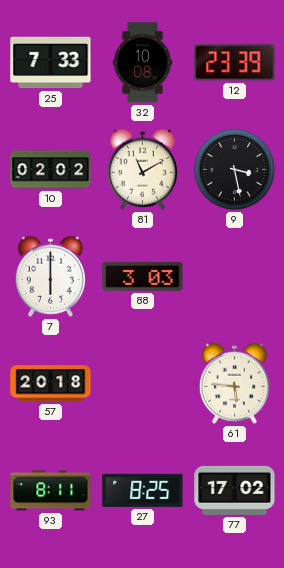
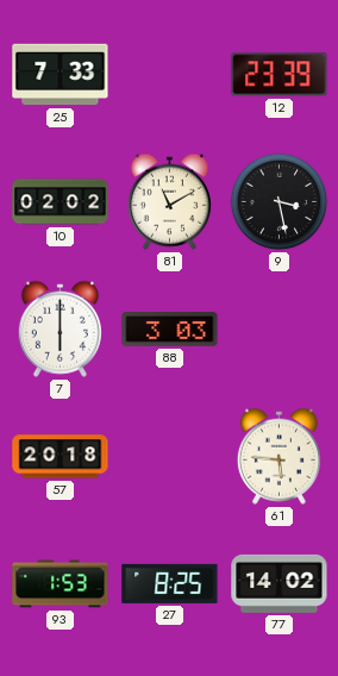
32: 10:08 -> none (143, 63)
93: 8:11 -> 1:53 (61, 584)
77: 17:02 -> 14:02 (280, 583)
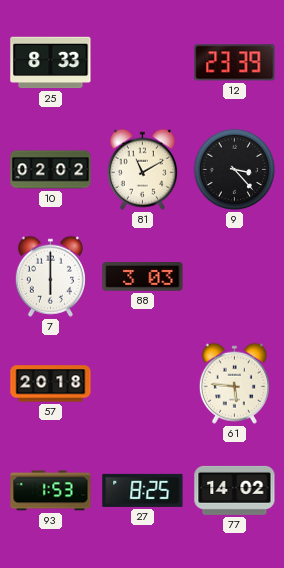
25: 7:33 -> 8:33 (51, 63)
9: 3:28 -> 3:23 (235, 170)
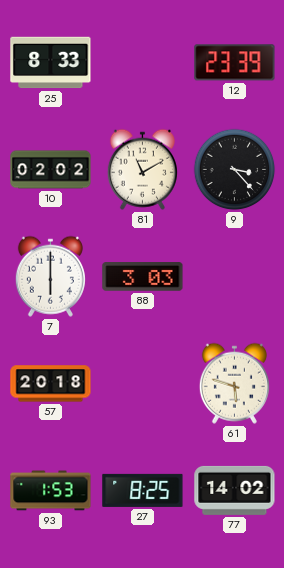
61: 5:46 -> 5:48 (234, 383)
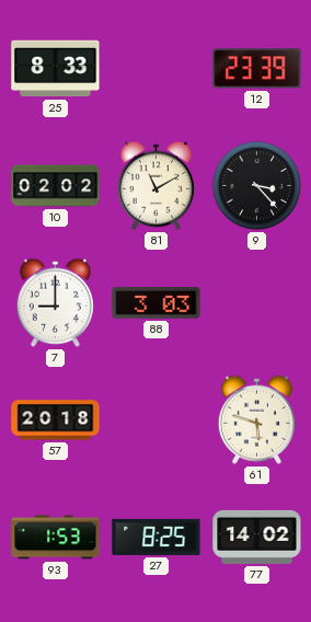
7: 6:00 -> 9:00 (55, 302)
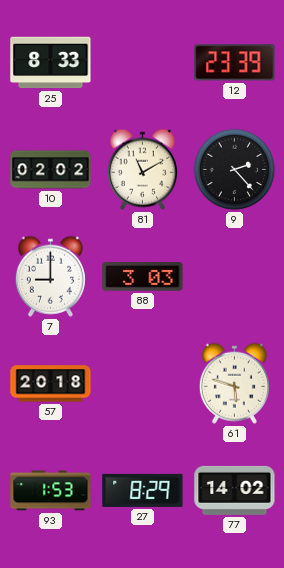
9: 3:23 -> 2:23 (235, 170)
27: 8:25 -> 8:29 (143, 490)
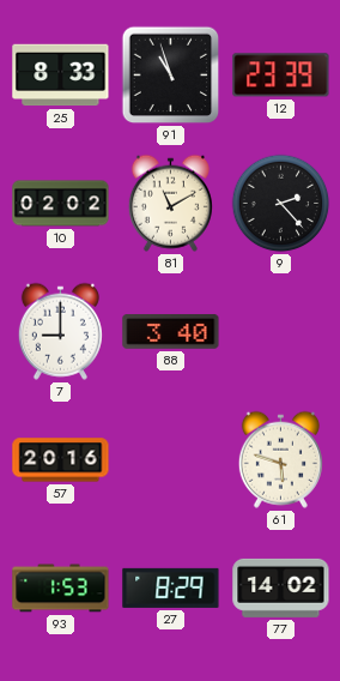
91: none -> 10:57 (171, 76)
88: 3:03 -> 3:40 (171, 332)
57: 20:18 -> 20:16 (61, 460)
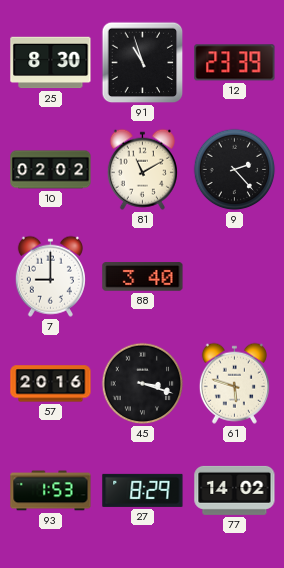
25: 8:33 -> 8:30 (51, 63)
45: none -> 3:18 (143, 384)
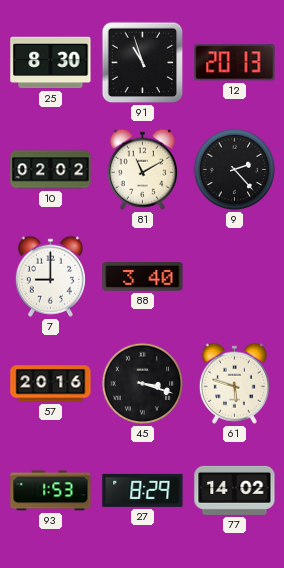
12: 23:39 -> 20:13 (235, 63)
